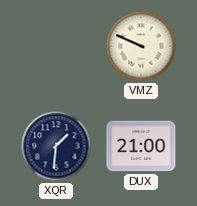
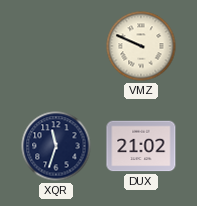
XQR: 1:31 -> 11:33 (56, 146)
DUX: 21:00 -> 21:02 (141, 146)
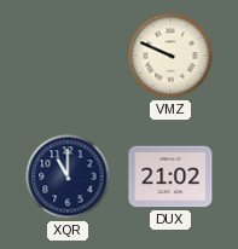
XQR: 11:33 -> 11:00 (68, 176)
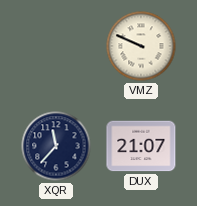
XQR: 11:00 -> 11:37 (56, 146)
DUX: 21:02 -> 21:07 (141, 146)
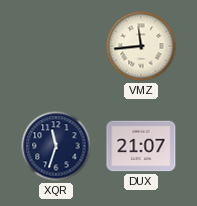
VMZ: 9:49 -> 11:44 (141, 46)
XQR: 11:37 -> 11:33 (56, 146)
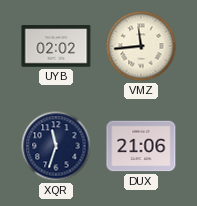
UYB: none -> 02:02 (56, 46)
DUX: 21:07 -> 21:06 (141, 146)
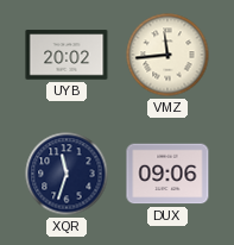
UYB: 02:02 -> 20:02 (67, 55)
DUX: 21:06 -> 09:06 (167, 174)
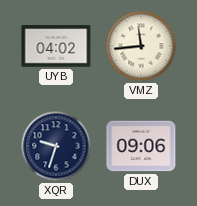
UYB: 20:02 -> 04:02 (56, 46)
XQR: 11:33 -> 9:33 (56, 146)
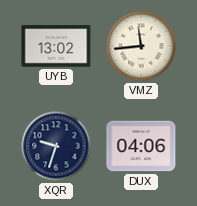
UYB: 04:02 -> 13:02 (56, 46)
DUX: 09:06 -> 04:06 (141, 146)
